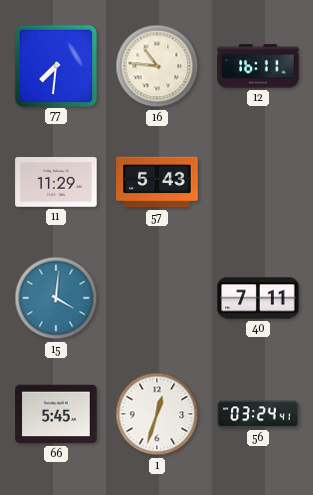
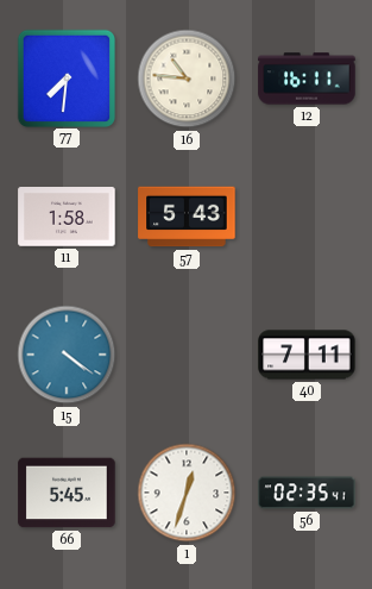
11: 11:29 -> 1:58 (67, 217)
15: 4:01 -> 4:21 (67, 355)
56: 03:24 -> 02:35 (307, 493)
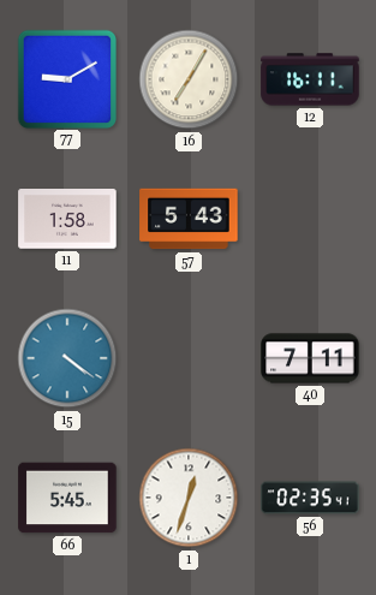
77: 7:31 -> 9:10 (66, 78)
16: 10:46 -> 7:05 (189, 79)
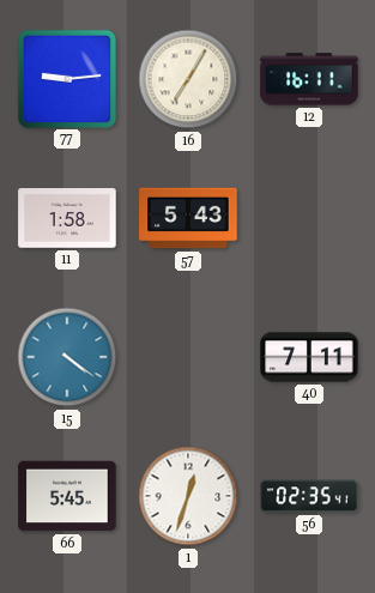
77: 9:10 -> 9:14 (66, 78)
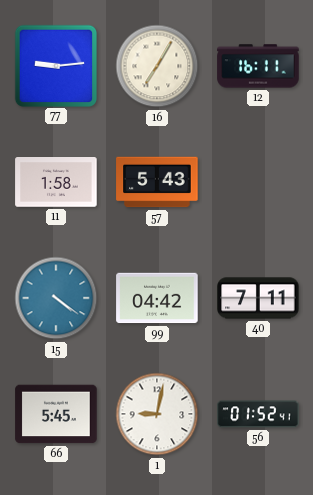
99: none -> 04:42 (157, 298)
1: 12:33 -> 9:02 (157, 414)
56: 02:35 -> 01:52 (258, 414)
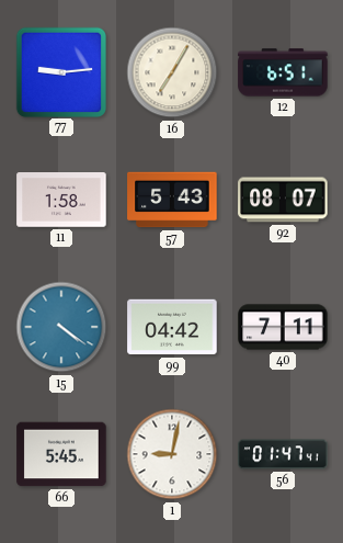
12: 16:11 -> 6:51 (283, 72)
92: none -> 08:07 (283, 200)
56: 01:52 -> 01:47 (283, 454)
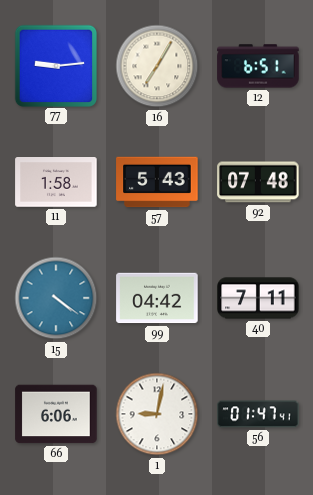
92: 08:07 -> 07:48 (258, 182)
66: 5:45 -> 6:06 (56, 414)
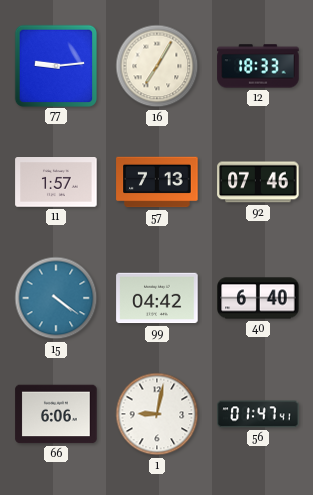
12: 6:51 -> 18:33 (258, 66)
11: 1:58 -> 1:57 (56, 182)
57: 5:43 -> 7:13 (157, 182)
92: 07:48 -> 07:46 (258, 182)
40: 7:11 -> 6:40 (258, 298)
